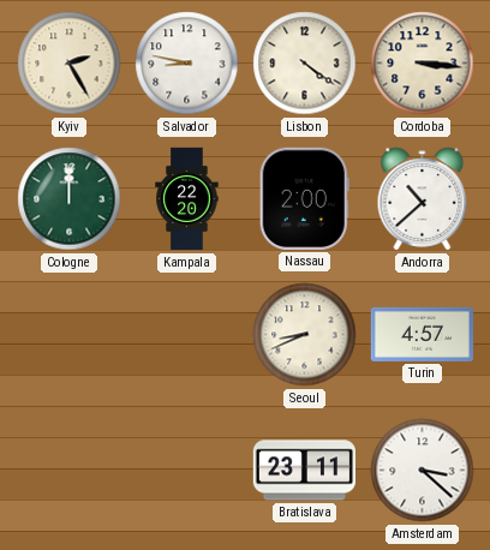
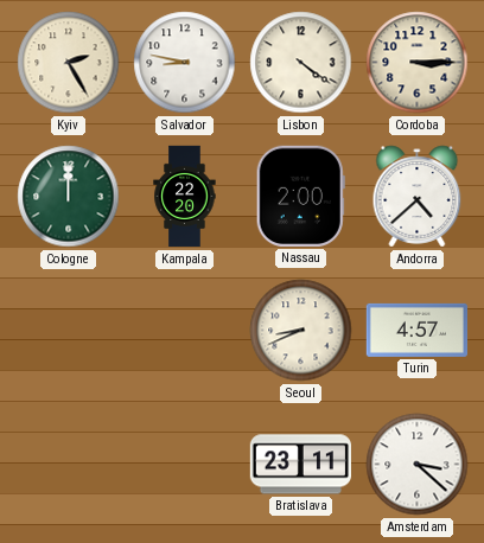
Cordoba: 3:16 -> 3:15 (418, 63)
Andorra: 10:38 -> 4:38 (418, 197)
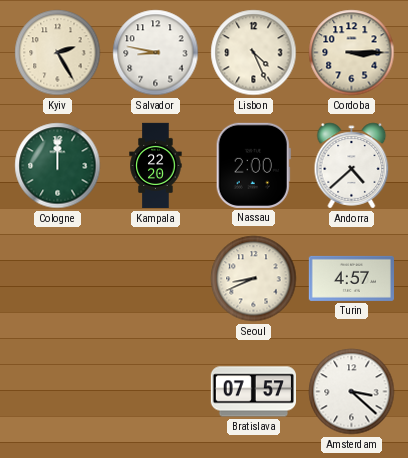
Lisbon: 4:21 -> 4:26 (254, 53)
Bratislava: 23:11 -> 07:57 (253, 392)
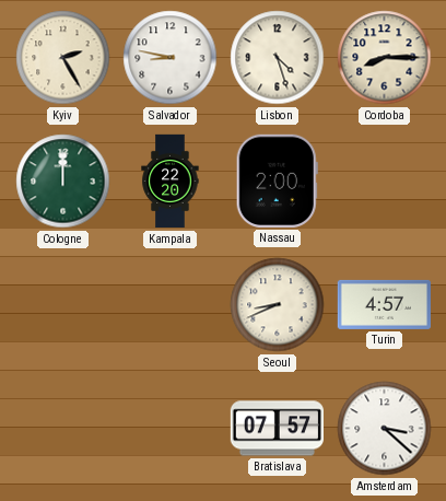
Lisbon: 4:26 -> 4:27 (278, 58)
Cordoba: 3:15 -> 8:15 (385, 58)
Andorra: 4:38 -> none (352, 166)
